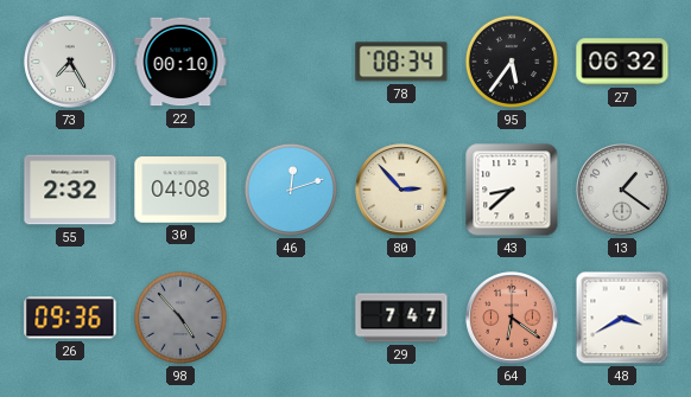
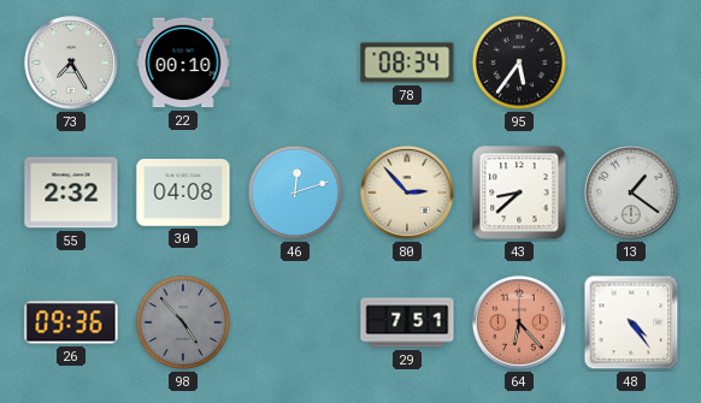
27: 06:32 -> none (622, 62)
29: 7:47 -> 7:51 (407, 322)
64: 6:21 -> 6:23 (519, 322)
48: 3:40 -> 4:24 (631, 322)
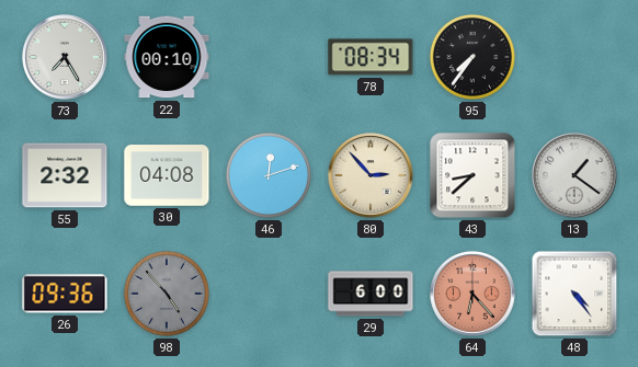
95: 5:36 -> 7:36 (472, 57)
29: 7:51 -> 6:00 (371, 294)
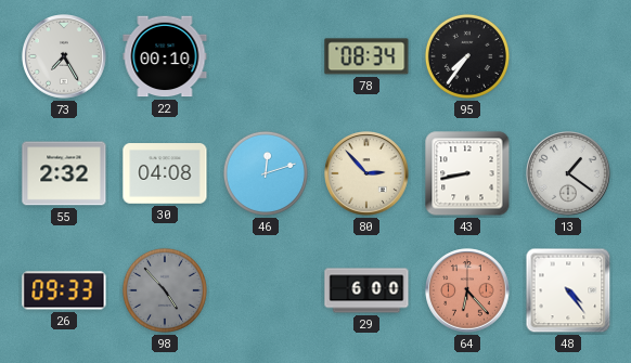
43: 8:38 -> 8:43 (467, 173)
26: 09:36 -> 09:33 (64, 290)
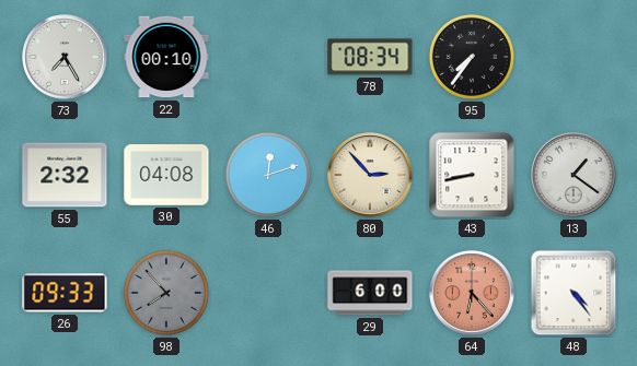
98: 4:53 -> 7:53 (166, 293)
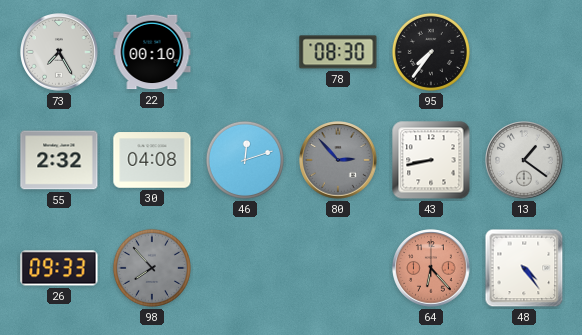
78: 08:34 -> 08:30 (338, 52)
80 dial: cream -> grey (338, 160)
29: 6:00 -> none (370, 293)
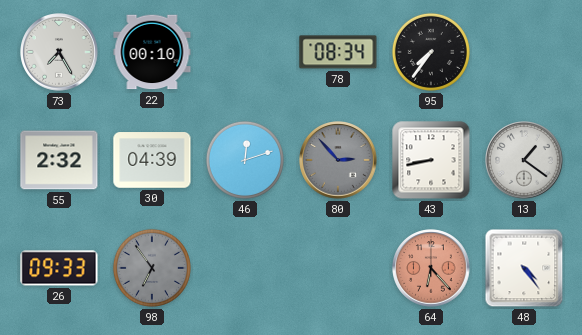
78: 08:30 -> 08:34 (338, 52)
30: 04:08 -> 04:39 (152, 160)
98: 7:53 -> 6:54 (152, 268)
